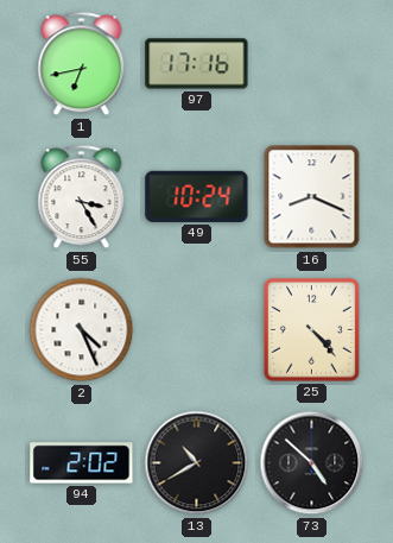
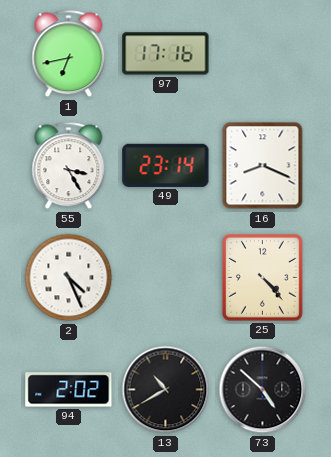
49: 10:24 -> 23:14 (166, 165)
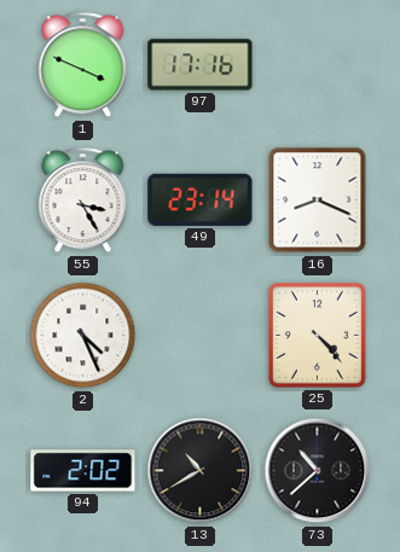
1: 6:43 -> 3:49 (83, 65)
73: 4:52 -> 10:38 (318, 471)
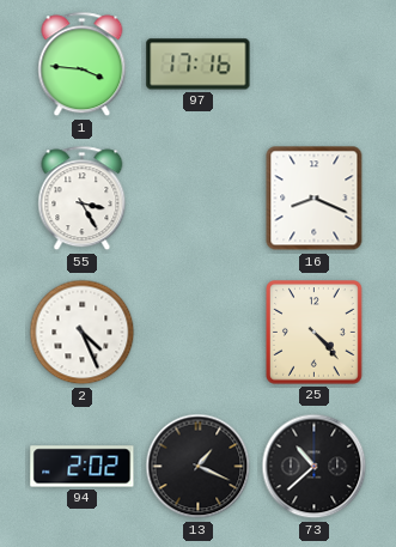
1: 3:49 -> 3:46 (83, 65)
49: 23:14 -> none (201, 199)
13: 10:40 -> 1:19 (199, 467)
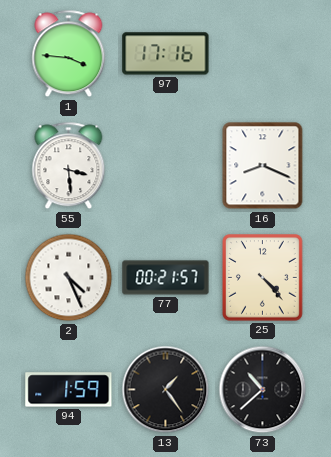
55: 3:25 -> 3:29 (69, 166)
77: none -> 00:21 (166, 278)
94: 2:02 -> 1:59 (69, 390)
13: 1:19 -> 1:24 (166, 390)
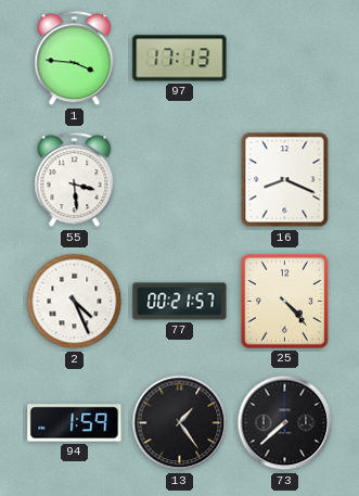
97: 17:16 -> 17:13 (180, 59)
73: 10:38 -> 7:38 (285, 423)
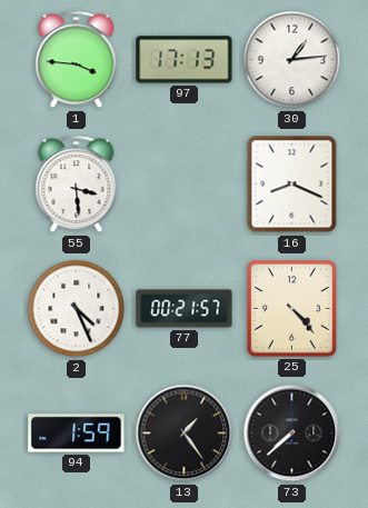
30: none -> 1:14 (292, 60)
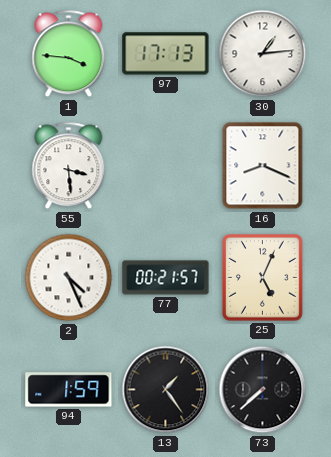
25: 4:23 -> 5:04 (263, 278)
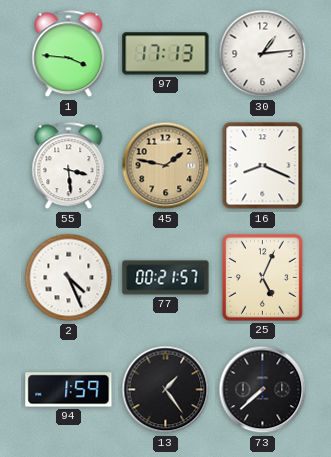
45: none -> 1:47 (166, 166)
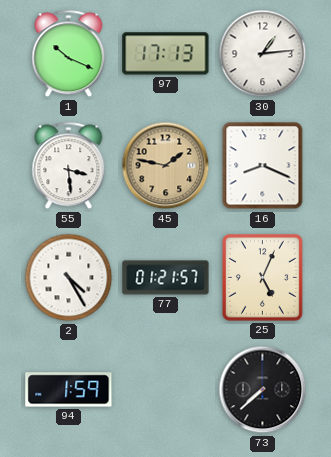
1: 3:46 -> 10:19 (69, 54)
2: 4:26 -> 4:25 (69, 278)
77: 00:21 -> 01:21 (166, 278)
13: 1:24 -> none (166, 390)
